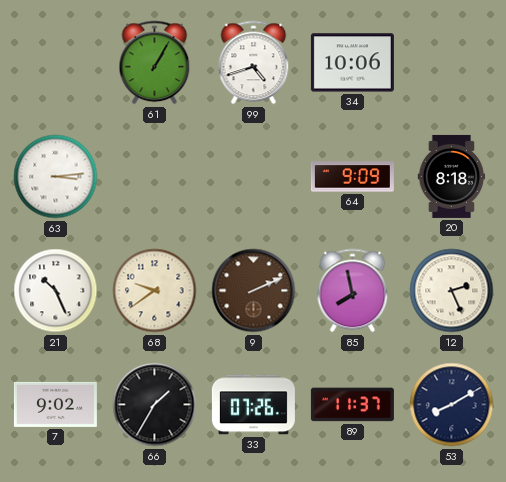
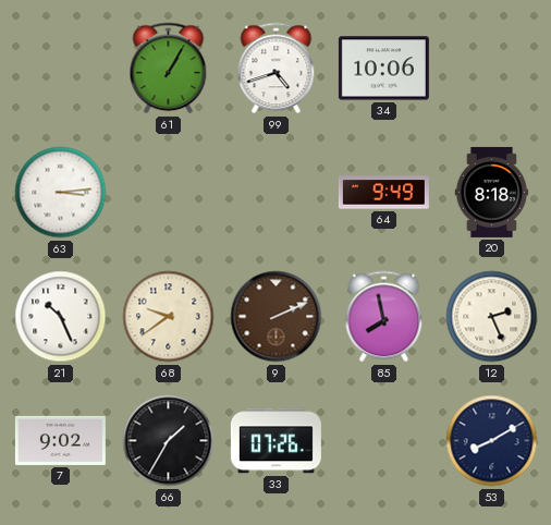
64: 9:09 -> 9:49 (383, 193)
89: 11:37 -> none (352, 405)
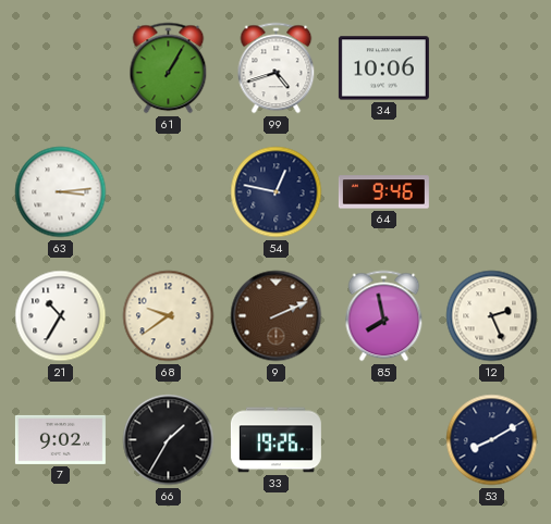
54: none -> 12:47 (277, 192)
64: 9:49 -> 9:46 (383, 192)
20: 8:18 -> none (492, 192)
21: 10:26 -> 10:35 (61, 316)
33: 07:26 -> 19:26 (275, 440)
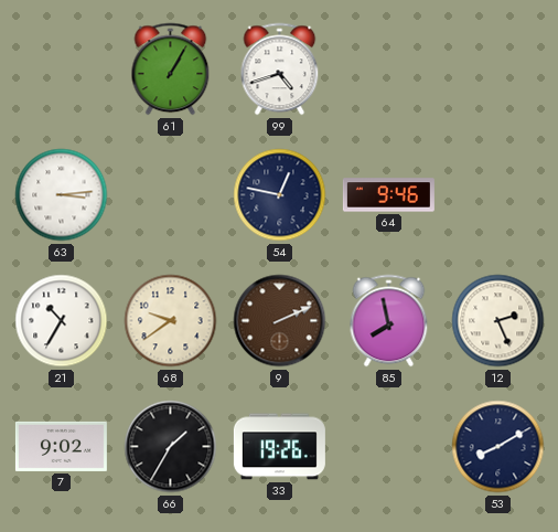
34: 10:06 -> none (383, 68)
